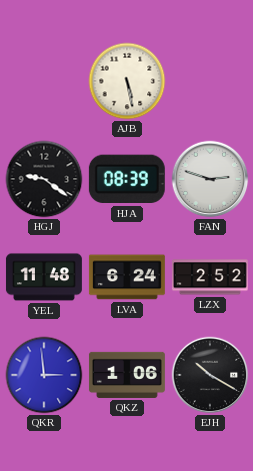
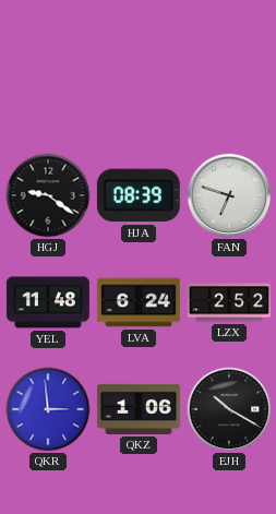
AJB: 5:28 -> none (127, 81)
FAN: 2:48 -> 6:48 (229, 195)
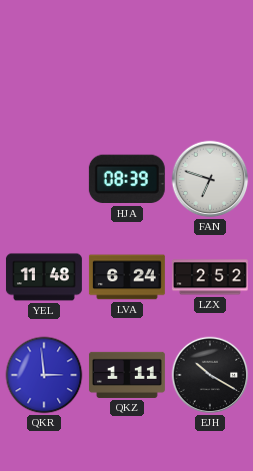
HGJ: 9:21 -> none (48, 195)
QKZ: 1:06 -> 1:11 (127, 375)
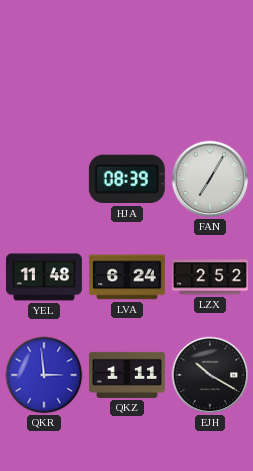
FAN: 6:48 -> 7:05 (210, 179)
